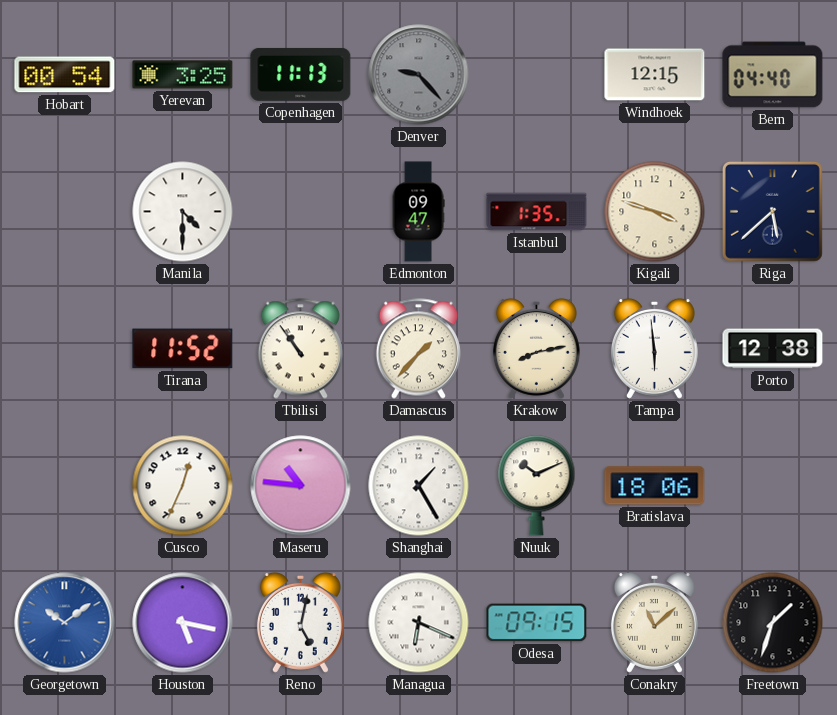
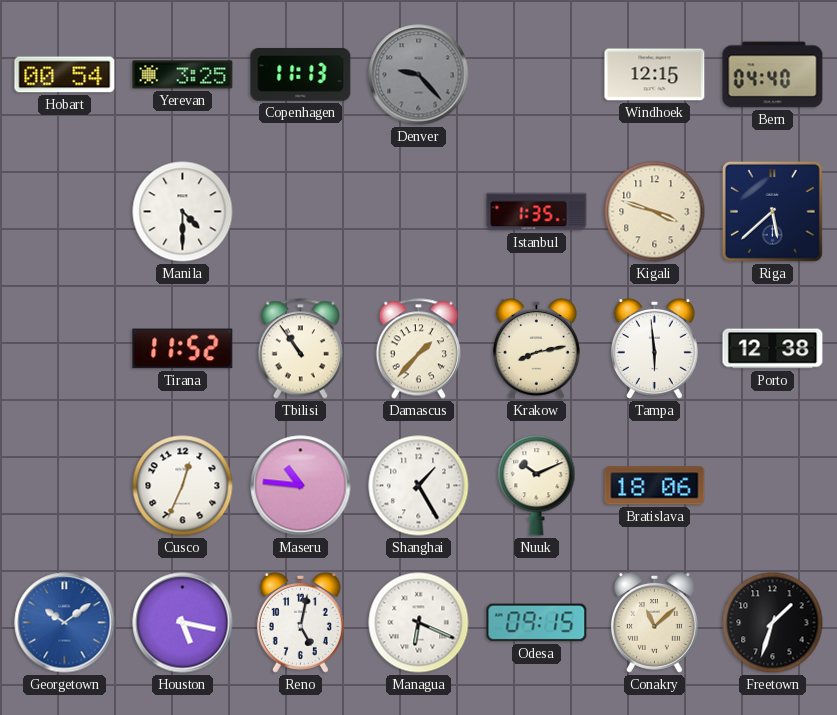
Edmonton: 09:47 -> none (418, 212)
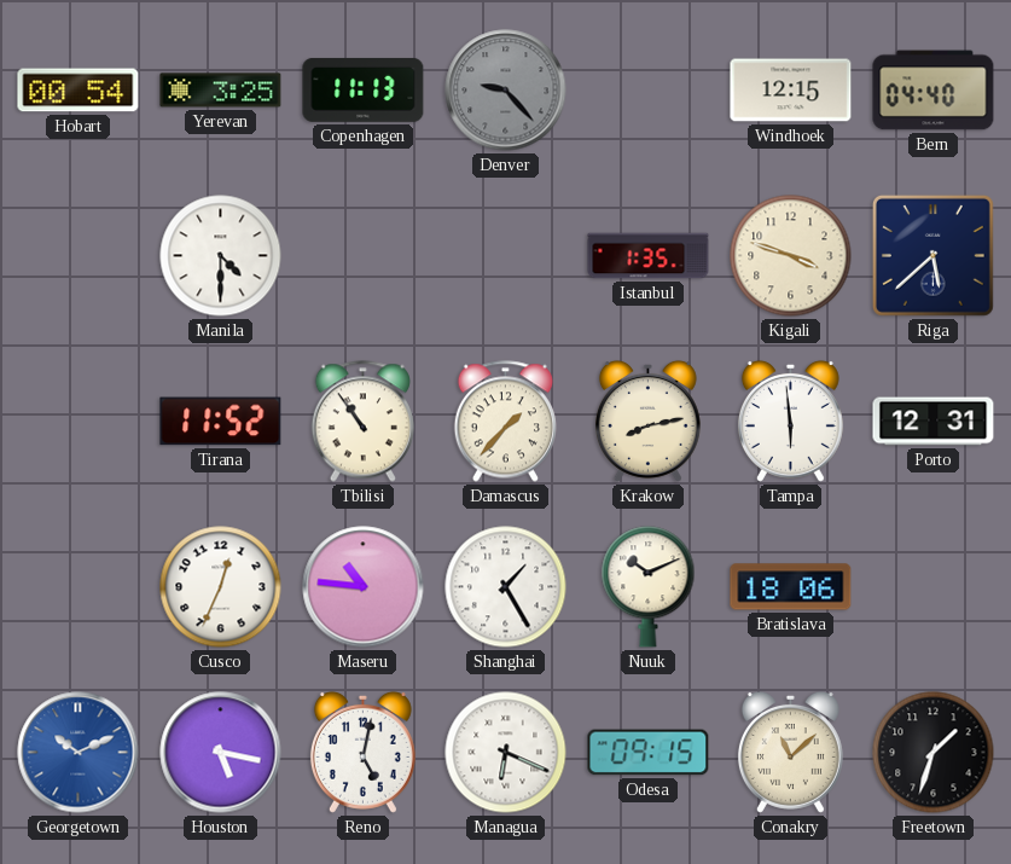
Porto: 12:38 -> 12:31 (934, 422)
Georgetown: 10:09 -> 10:11 (79, 753)
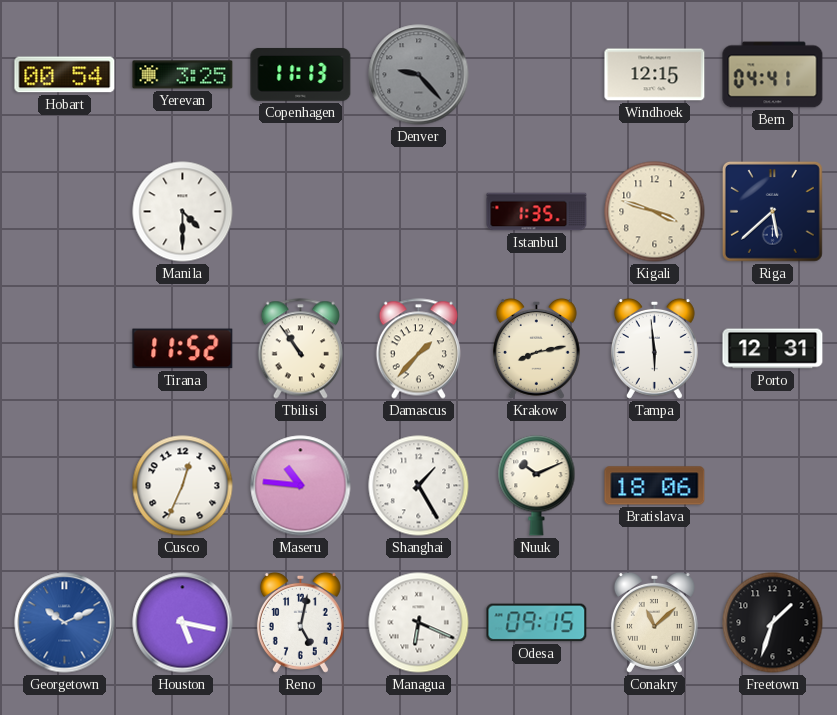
Bern: 04:40 -> 04:41 (773, 75)
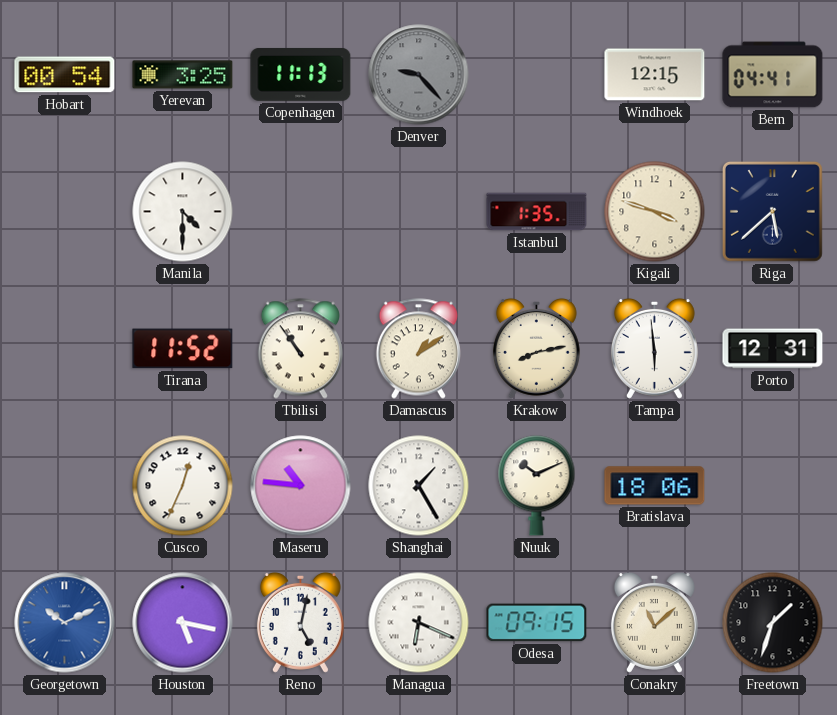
Damascus: 1:37 -> 1:09 (418, 349)
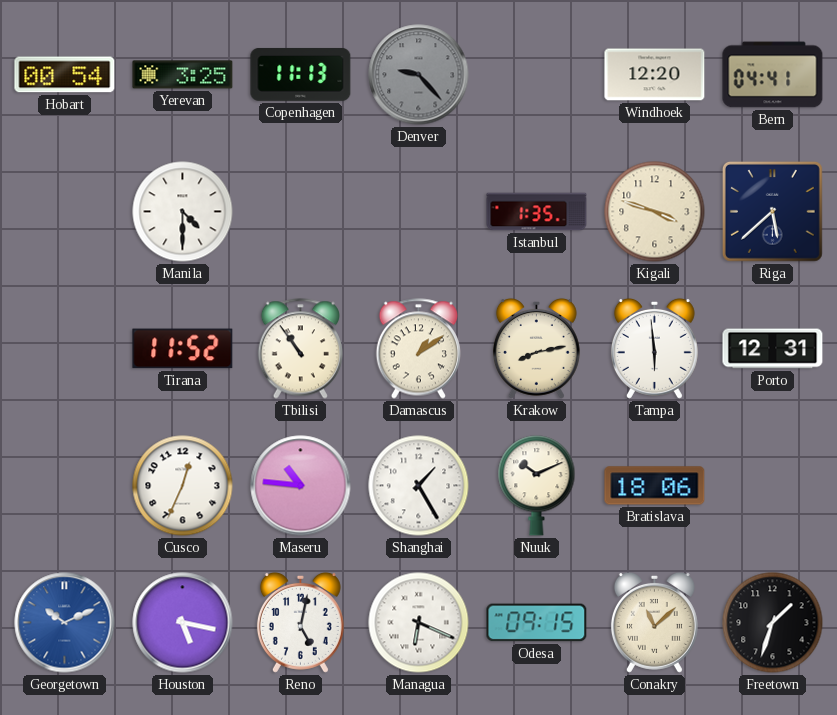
Windhoek: 12:15 -> 12:20 (655, 75)
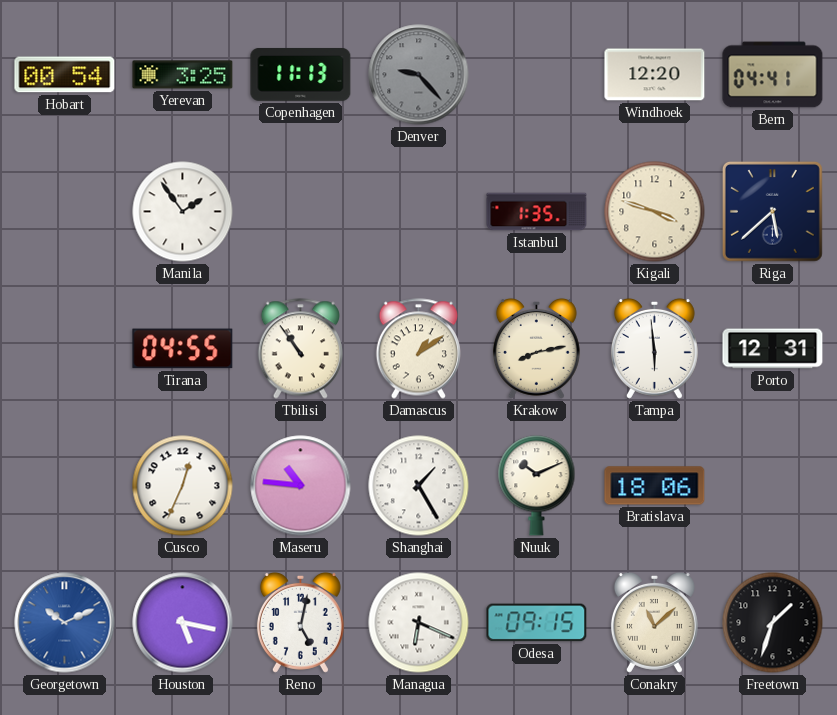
Manila: 4:30 -> 1:54 (183, 212)
Tirana: 11:52 -> 04:55 (183, 349)
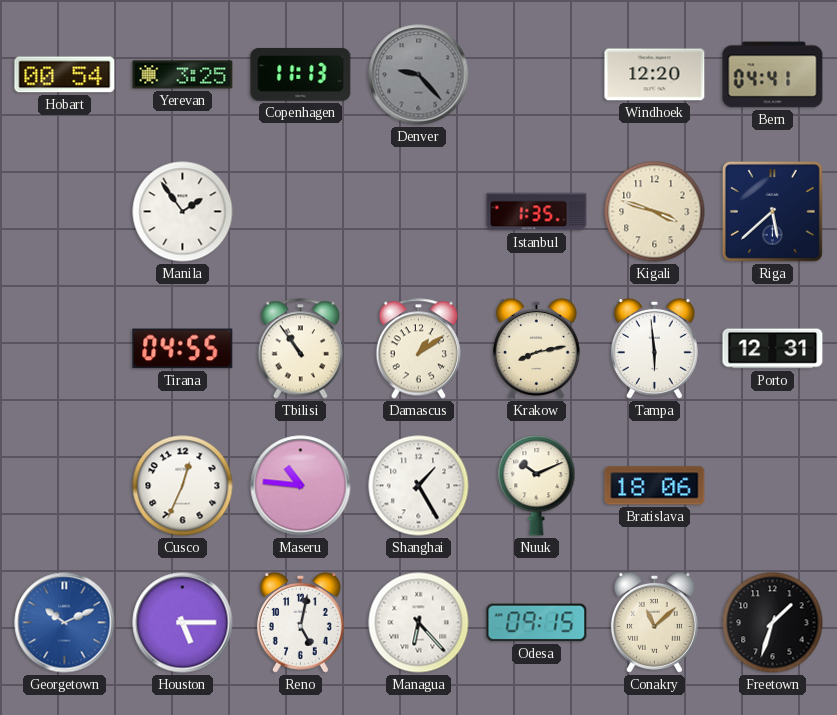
Houston: 5:17 -> 5:15 (183, 623)
Managua: 6:19 -> 6:23 (419, 623)
